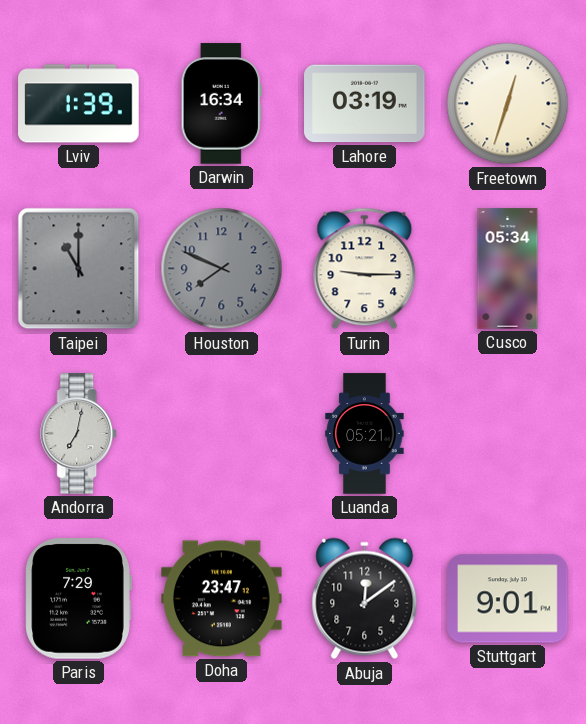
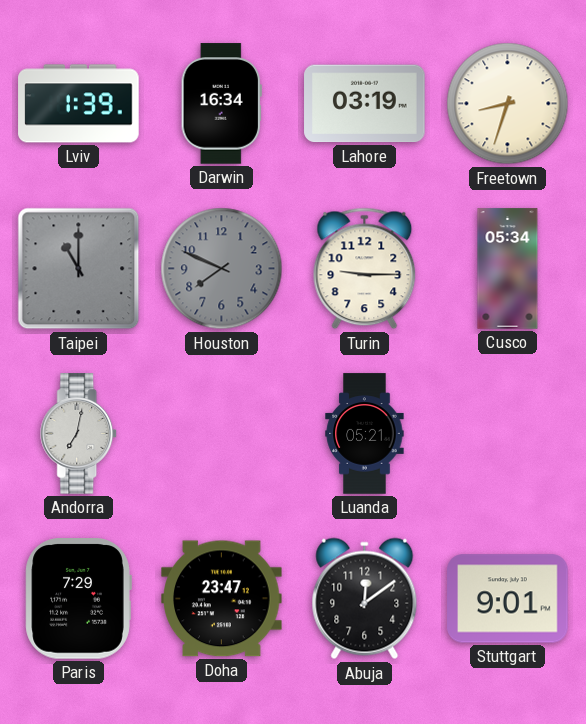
Freetown: 12:33 -> 8:33 (508, 104)
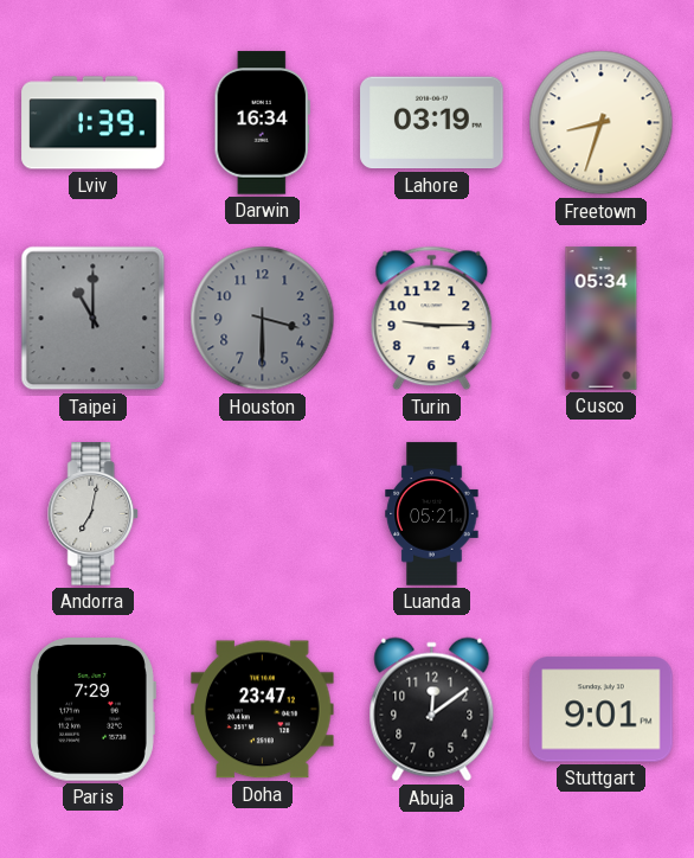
Houston: 7:49 -> 3:30 (263, 319)
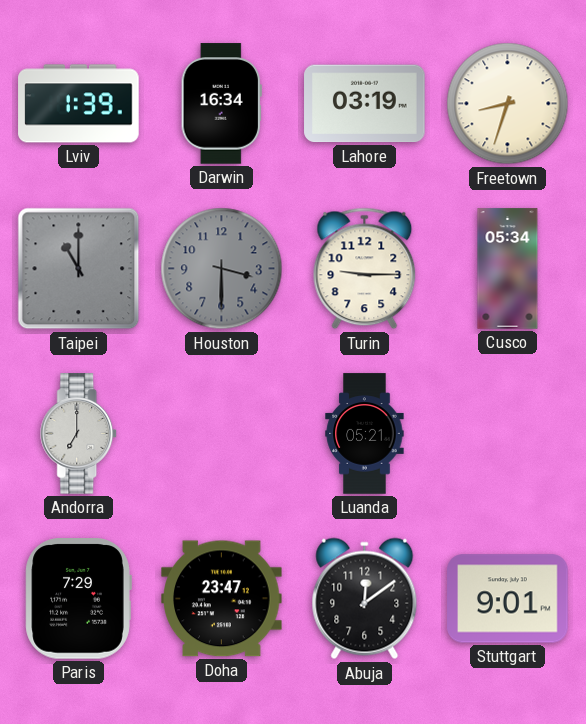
Andorra: 7:02 -> 7:00 (79, 434)
